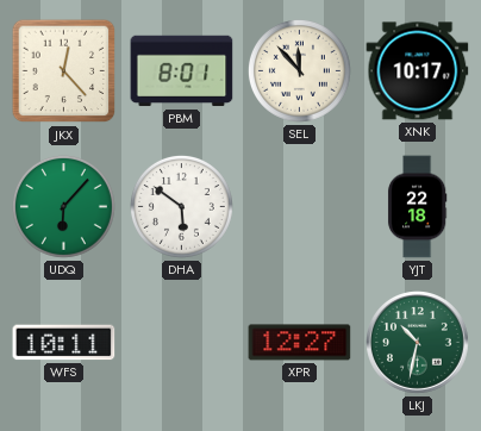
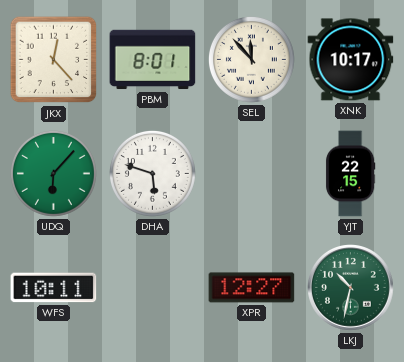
DHA: 5:51 -> 5:48 (152, 173)
YJT: 22:18 -> 22:15 (350, 174)
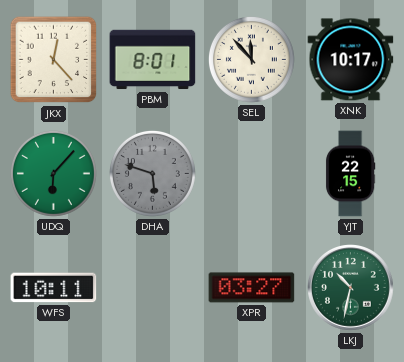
DHA dial: white -> grey (152, 173)
XPR: 12:27 -> 03:27 (252, 288)
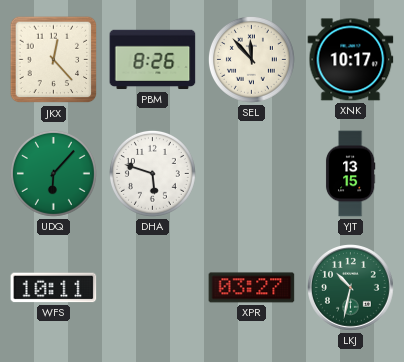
PBM: 8:01 -> 8:26 (153, 60)
DHA dial: grey -> white (152, 173)
YJT: 22:15 -> 13:15 (350, 174)
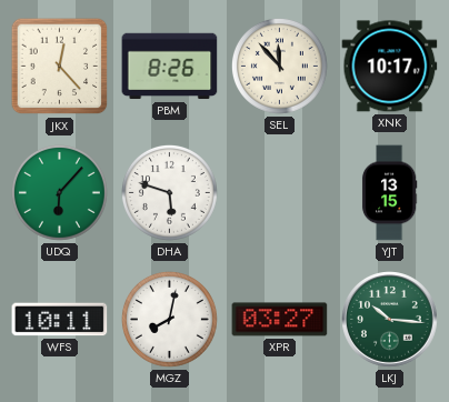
MGZ: none -> 8:02 (169, 319)
LKJ: 10:32 -> 10:16 (390, 320)
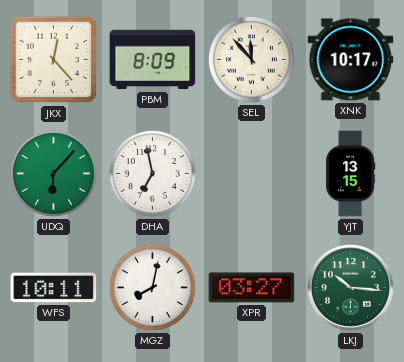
PBM: 8:26 -> 8:09 (153, 60)
DHA: 5:48 -> 6:58 (152, 173)
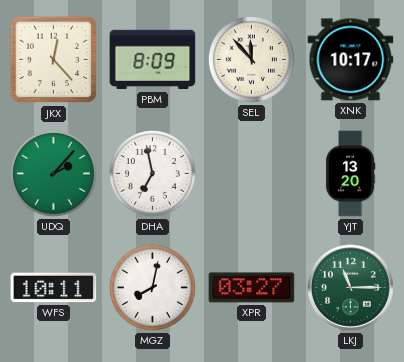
UDQ: 6:07 -> 2:07 (53, 173)
YJT: 13:15 -> 13:20 (350, 174)
LKJ: 10:16 -> 11:15 (351, 288)
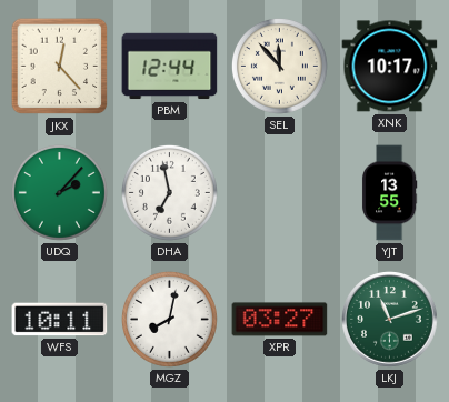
PBM: 8:09 -> 12:44 (170, 67)
YJT: 13:20 -> 13:55 (389, 193)
LKJ: 11:15 -> 11:12 (390, 320)
